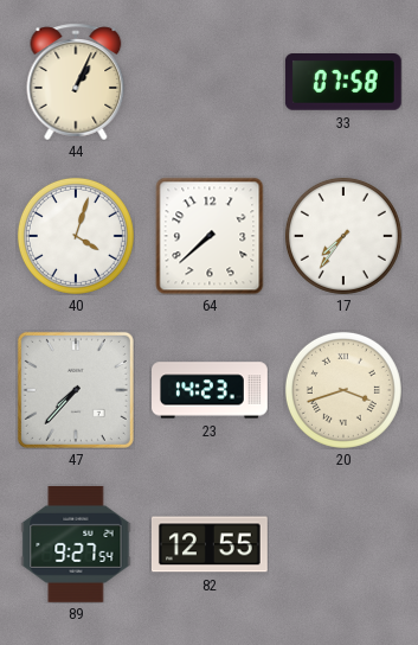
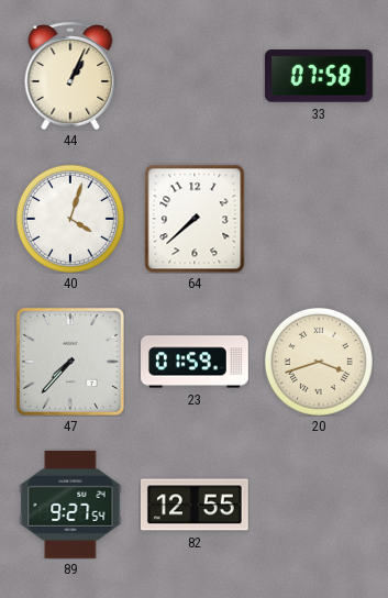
17: 7:36 -> none (343, 236)
23: 14:23 -> 01:59 (196, 362)
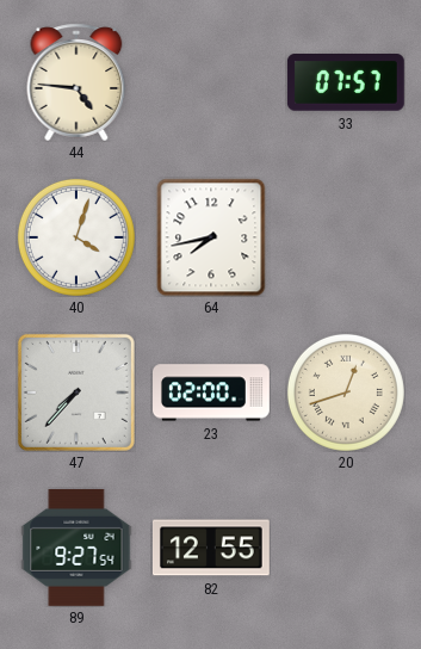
44: 1:04 -> 4:46 (76, 82)
33: 07:58 -> 07:57 (346, 84)
64: 7:38 -> 7:43 (211, 237)
23: 01:59 -> 02:00 (212, 393)
20: 3:42 -> 12:42 (346, 393)
